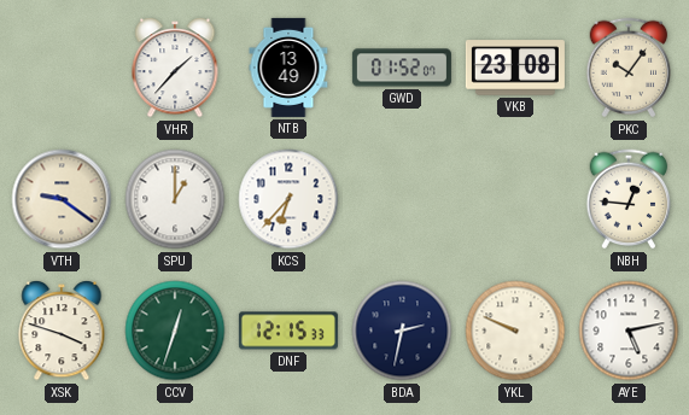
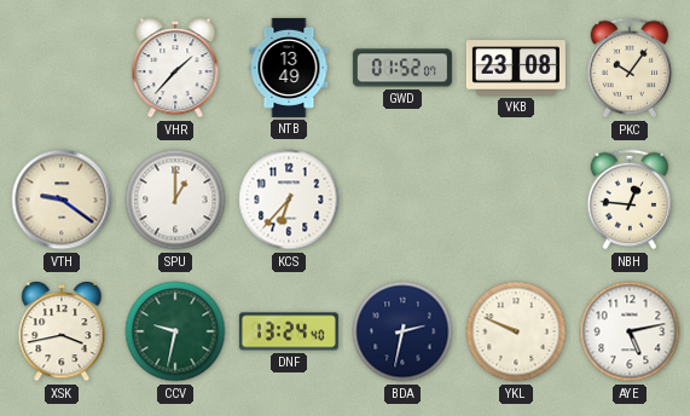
XSK: 3:48 -> 3:43 (62, 333)
CCV: 12:33 -> 9:32 (175, 331)
DNF: 12:15 -> 13:24 (289, 331)
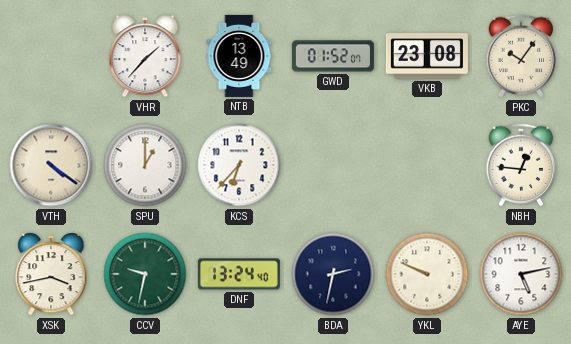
VTH: 9:21 -> 4:21 (51, 165)
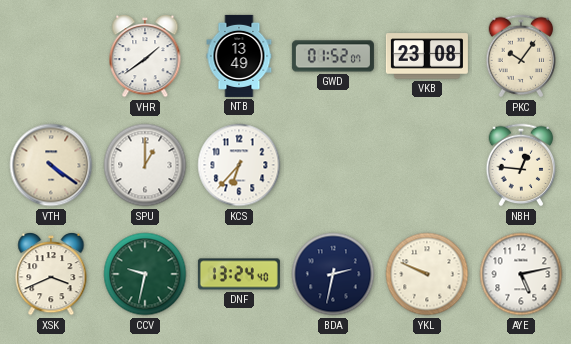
VHR: 1:37 -> 1:39 (145, 57)
XSK: 3:43 -> 3:41 (51, 275)
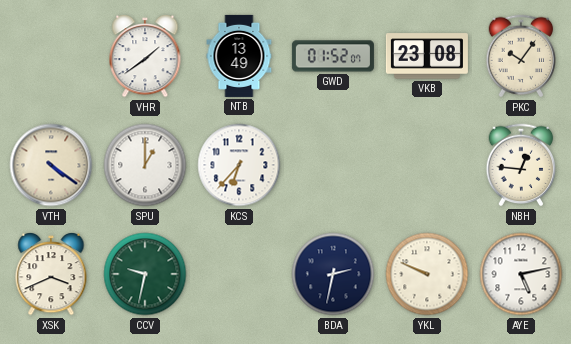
DNF: 13:24 -> none (239, 274)
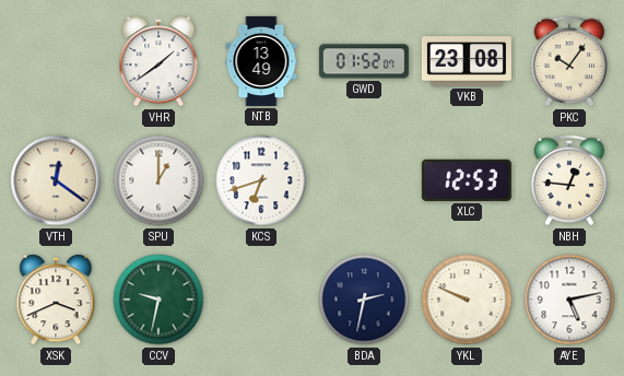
VTH: 4:21 -> 12:21 (56, 180)
KCS: 6:37 -> 6:42 (261, 180)
XLC: none -> 12:53 (467, 180)
